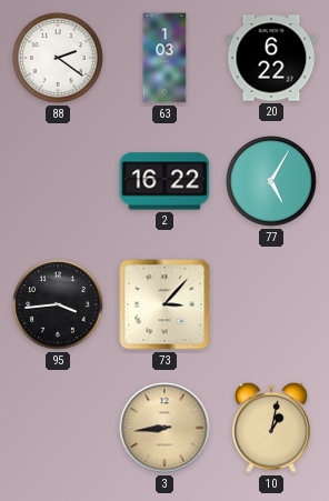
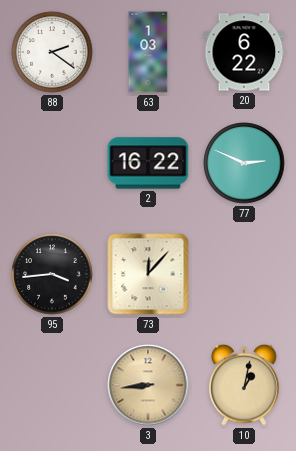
77: 5:05 -> 2:49 (244, 163)
73: 3:07 -> 12:07 (148, 274)
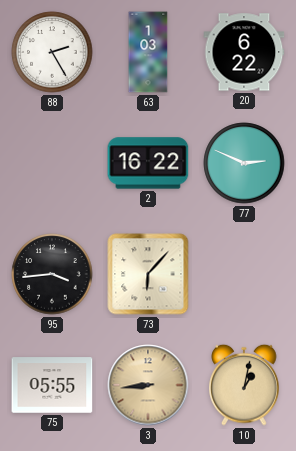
88: 2:21 -> 2:25 (52, 52)
73: 12:07 -> 6:07 (148, 274)
75: none -> 05:55 (52, 385)
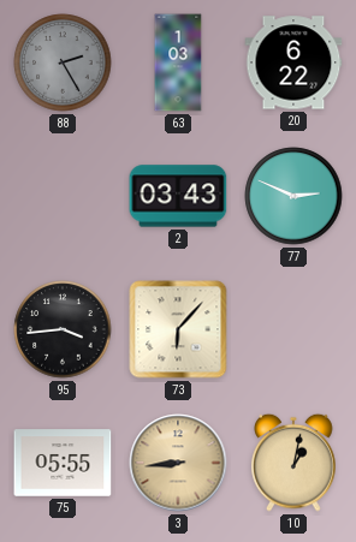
88 dial: white -> grey (63, 62)
2: 16:22 -> 03:43 (178, 196)
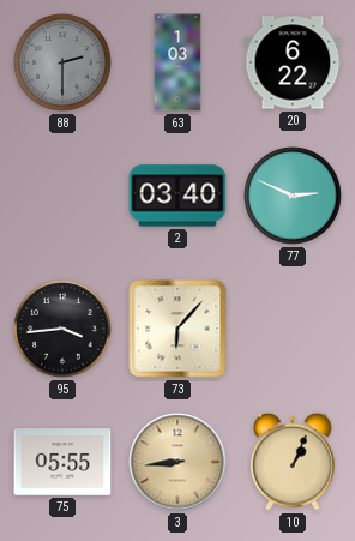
88: 2:25 -> 2:30 (62, 62)
2: 03:43 -> 03:40 (177, 196)
10: 1:02 -> 1:04 (293, 462)
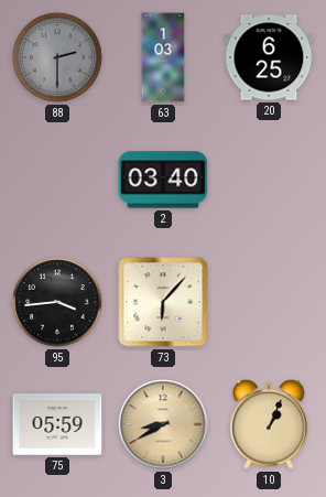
20: 6:22 -> 6:25 (269, 57)
77: 2:49 -> none (293, 196)
75: 05:55 -> 05:59 (57, 424)
3: 8:44 -> 8:40 (163, 424)
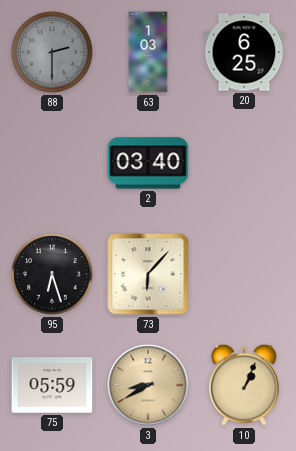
95: 3:44 -> 6:27 (52, 274)
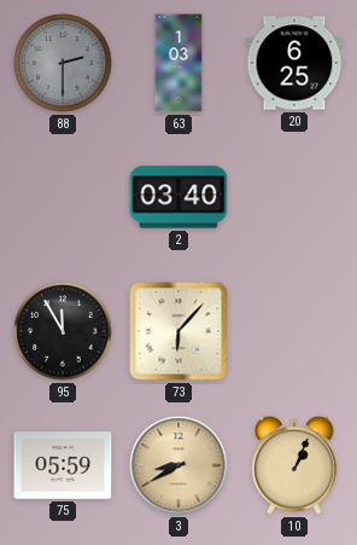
95: 6:27 -> 11:55 (63, 331)
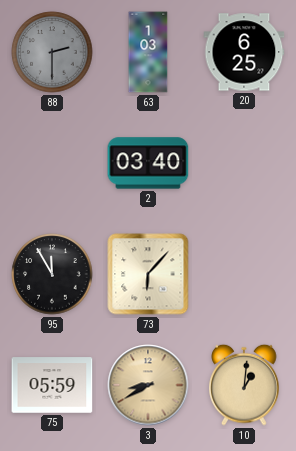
10: 1:04 -> 1:01 (244, 385)
